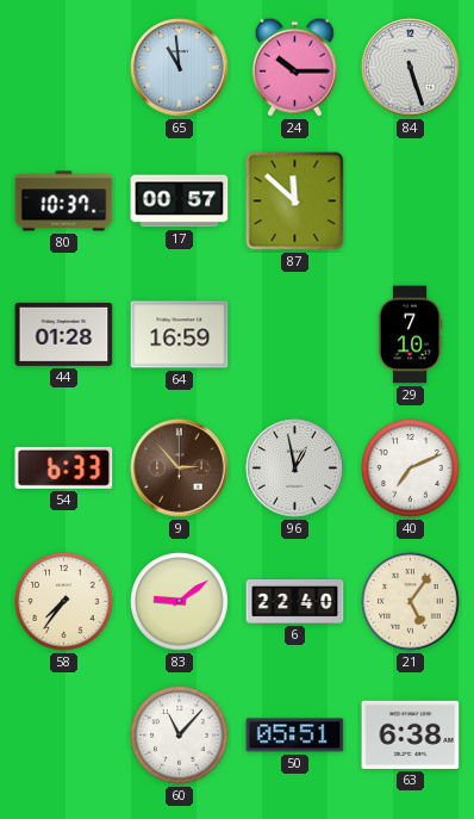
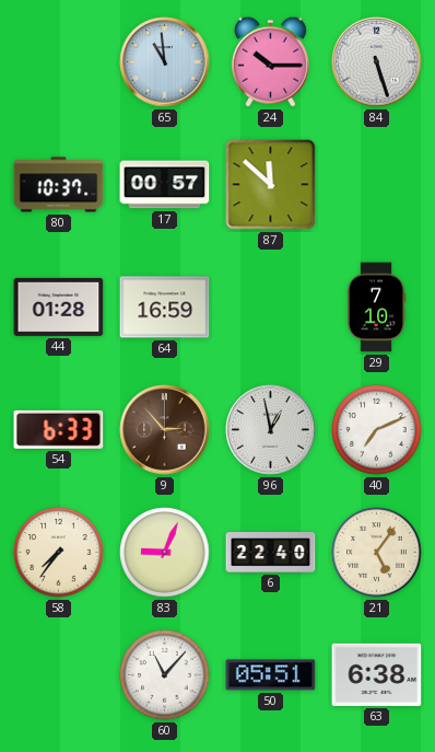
83: 9:09 -> 9:04 (165, 553)
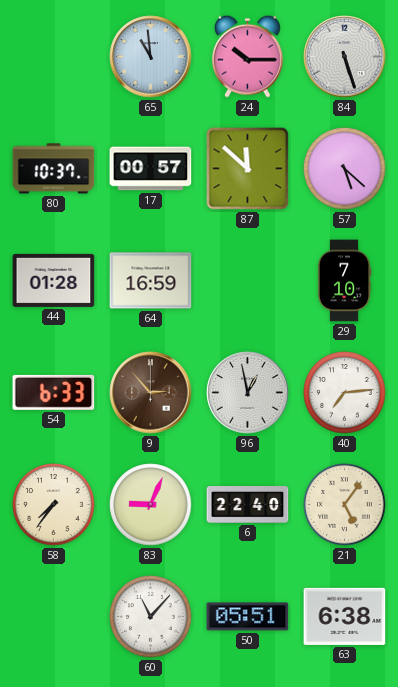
57: none -> 5:22 (345, 169)
40: 7:11 -> 7:14 (345, 393)
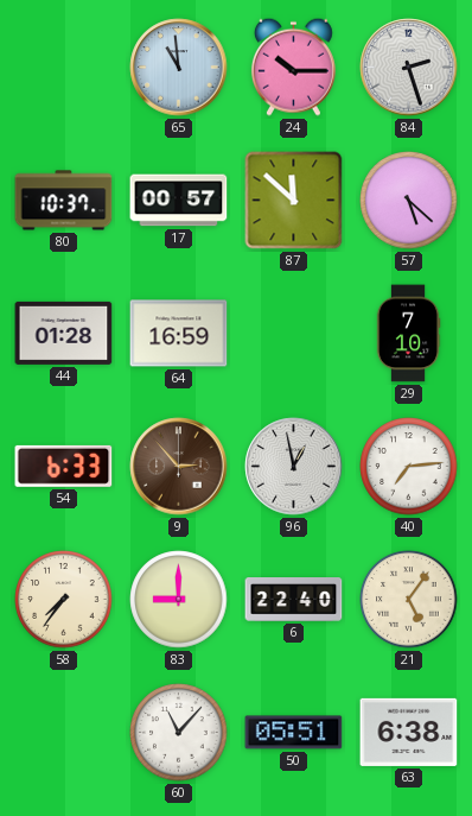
84: 5:27 -> 2:27 (409, 68)
83: 9:04 -> 9:00 (179, 600)
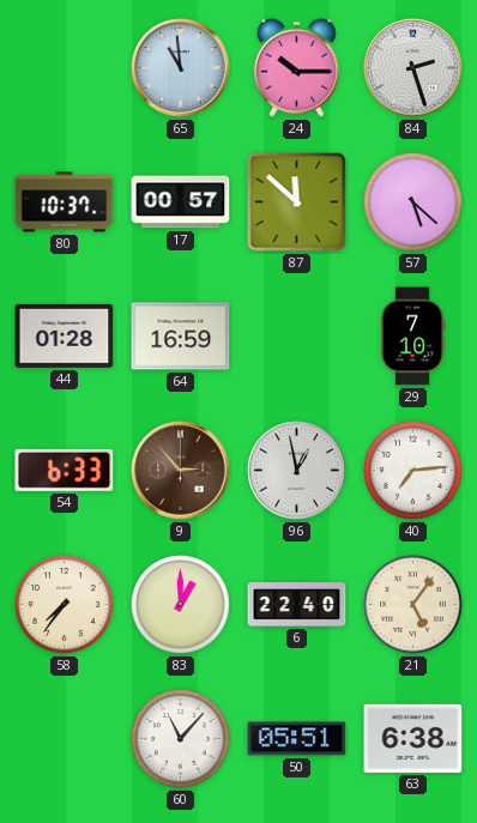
83: 9:00 -> 1:00 (181, 605)
